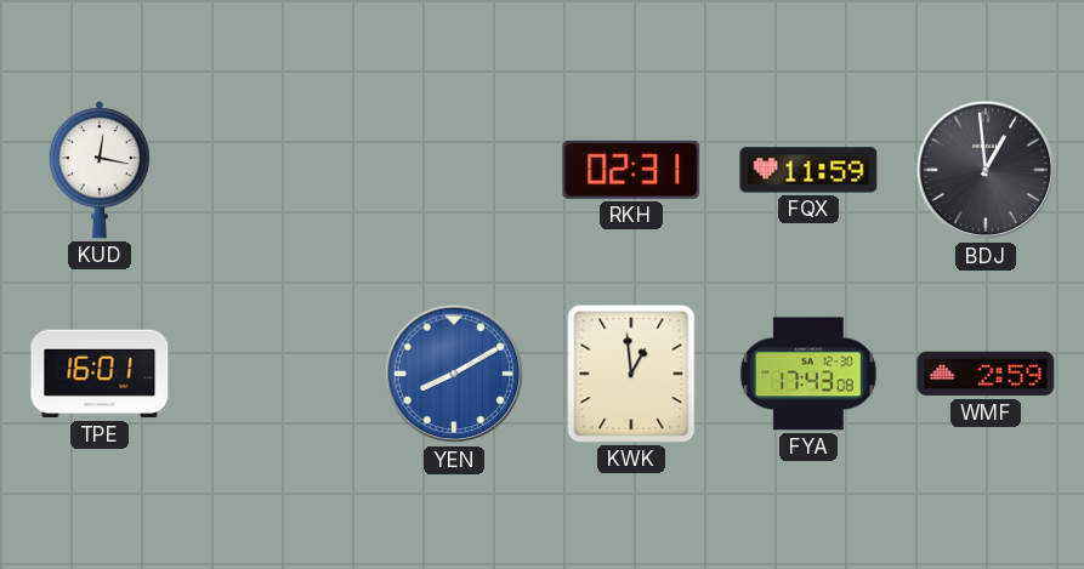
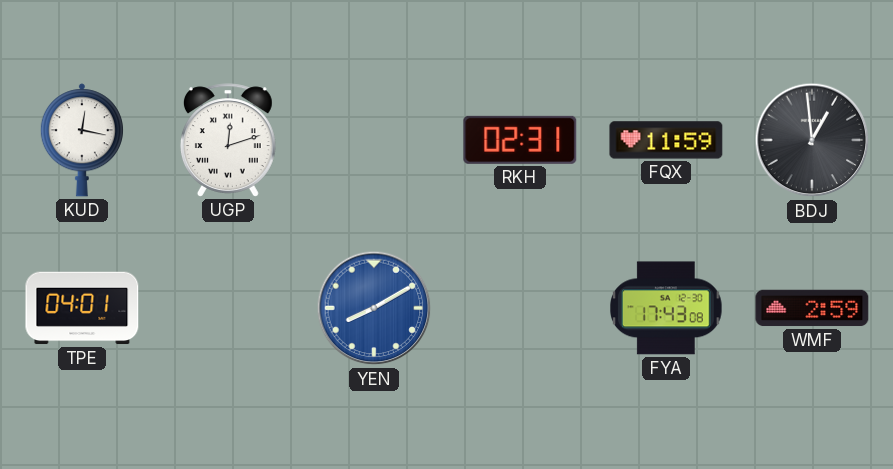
UGP: none -> 12:12 (228, 140)
TPE: 16:01 -> 04:01 (82, 308)
KWK: 12:59 -> none (631, 374)
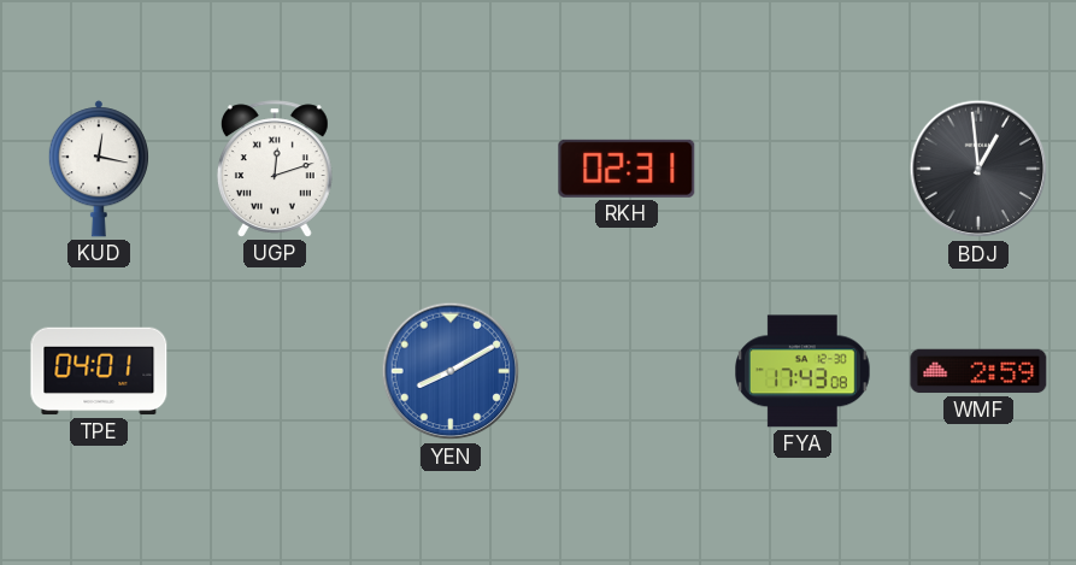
FQX: 11:59 -> none (666, 140)
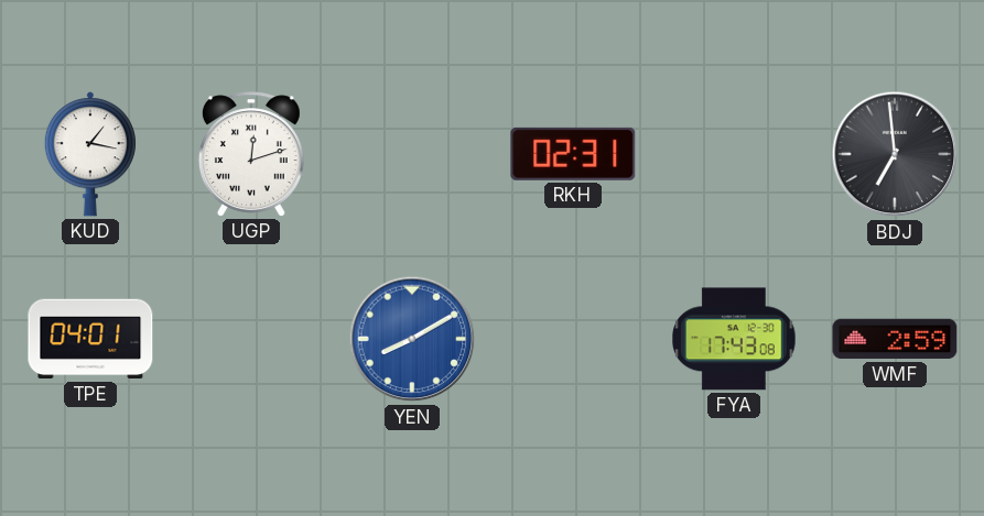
KUD: 12:17 -> 1:17 (90, 154)
BDJ: 12:59 -> 6:59 (895, 154)
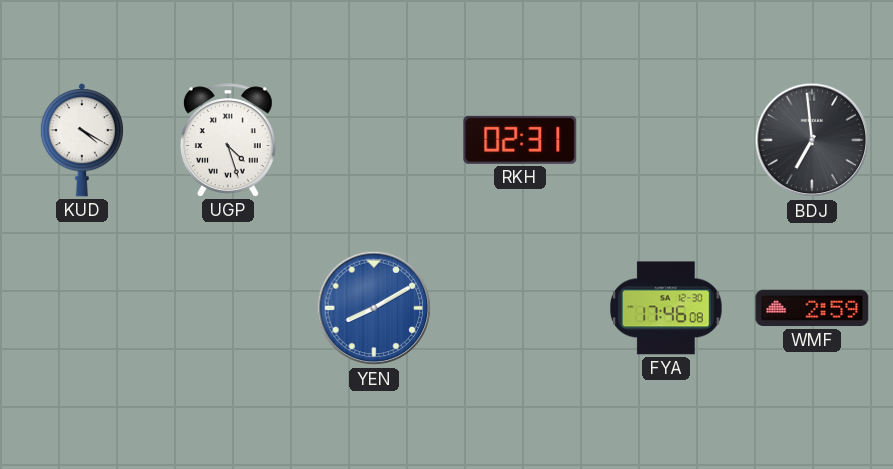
KUD: 1:17 -> 4:20 (82, 140)
UGP: 12:12 -> 4:27 (228, 140)
TPE: 04:01 -> none (90, 339)
FYA: 17:43 -> 17:46 (667, 308)
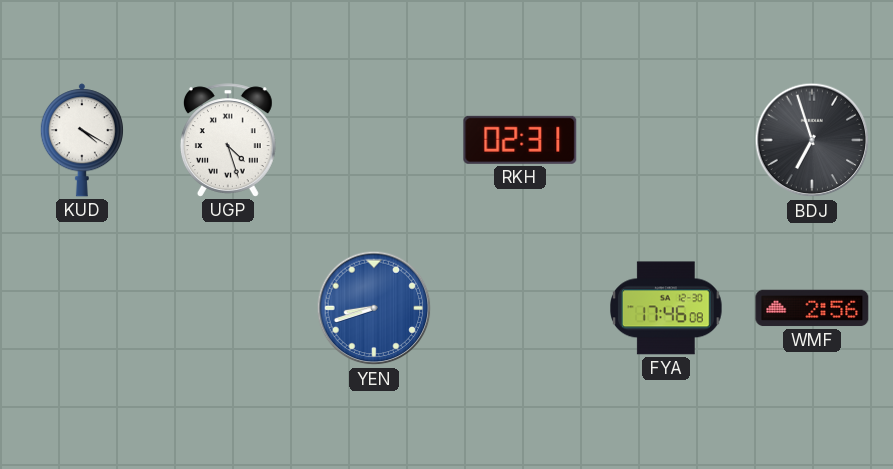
BDJ: 6:59 -> 6:57 (812, 140)
YEN: 8:10 -> 8:42 (374, 308)
WMF: 2:59 -> 2:56 (812, 308)
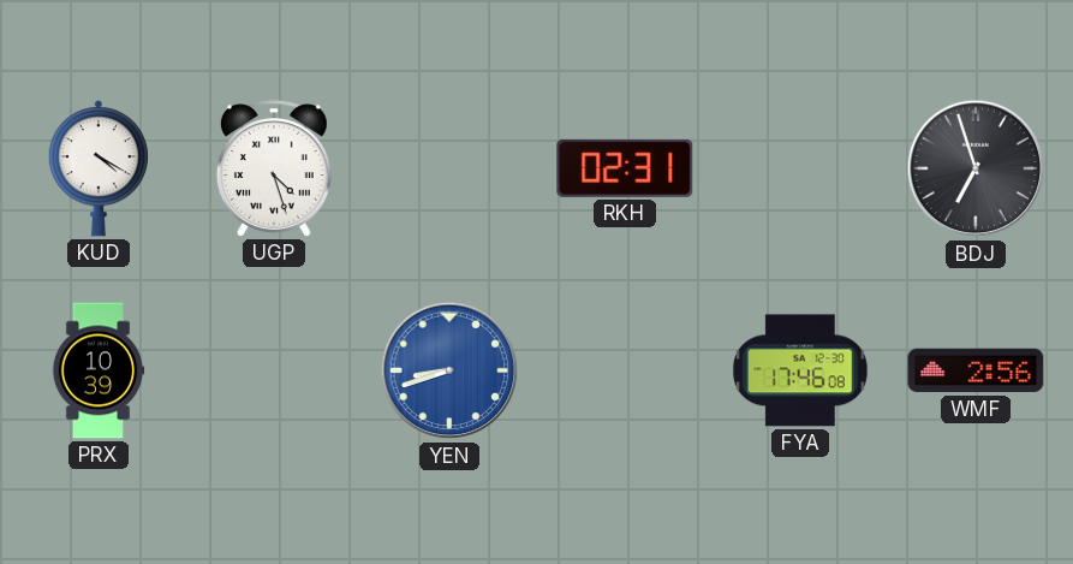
PRX: none -> 10:39 (99, 370)
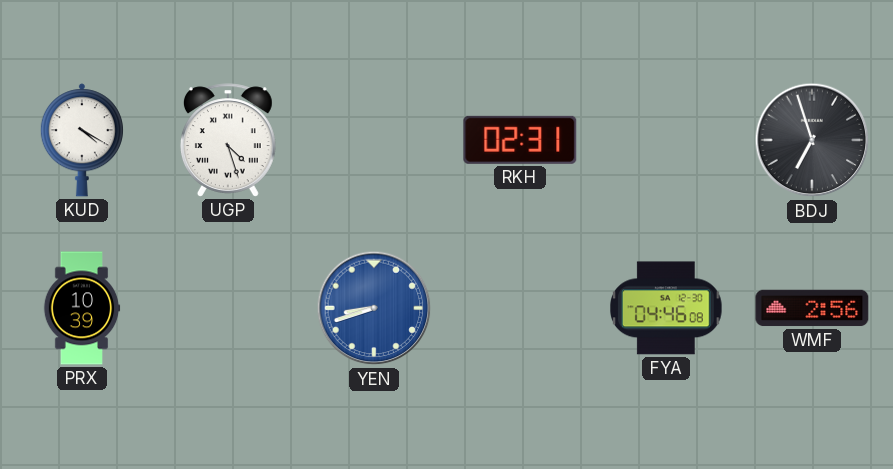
FYA: 17:46 -> 04:46 (667, 308)
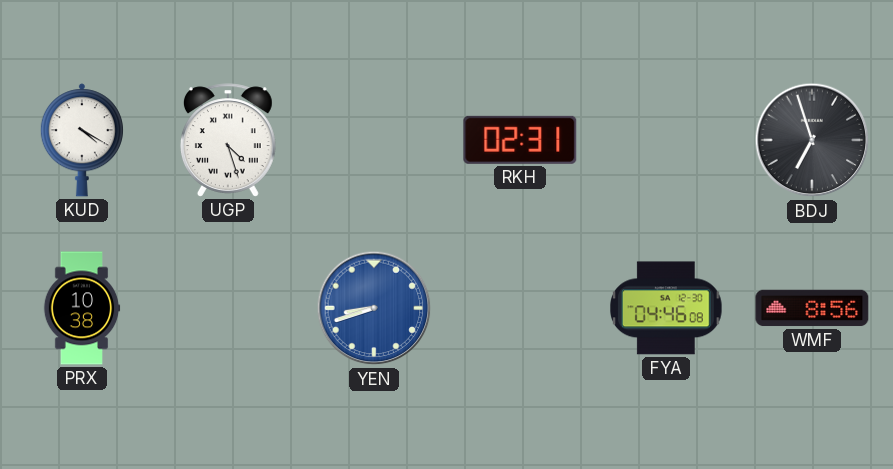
PRX: 10:39 -> 10:38 (82, 308)
WMF: 2:56 -> 8:56 (812, 308)
